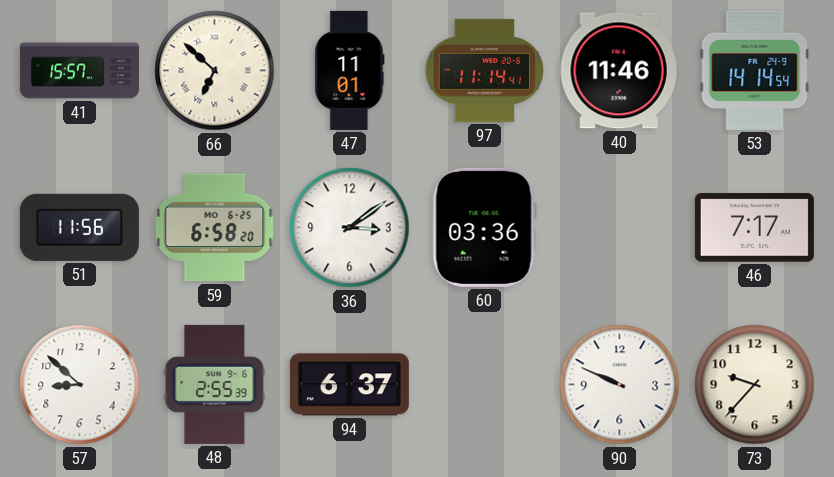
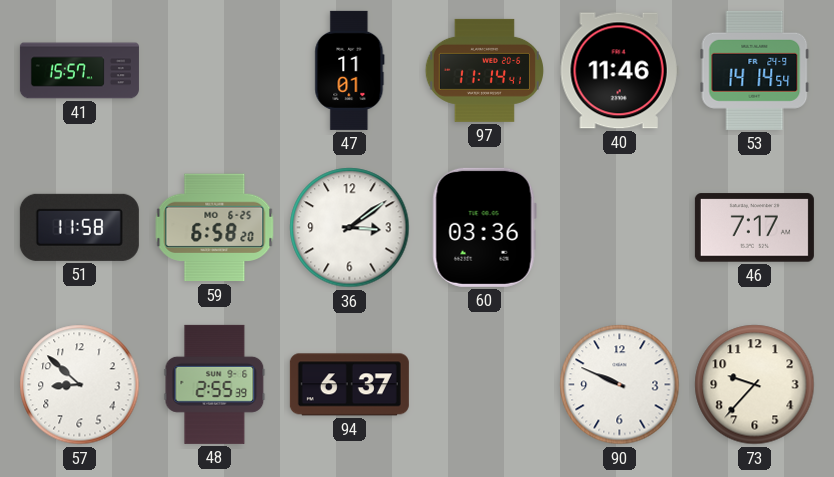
66: 6:52 -> none (215, 71)
51: 11:56 -> 11:58 (79, 227)
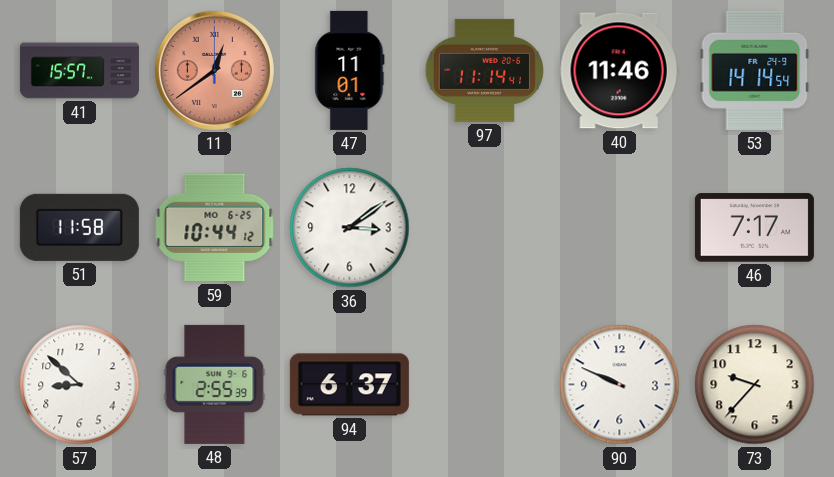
11: none -> 12:39 (214, 70)
59: 6:58 -> 10:44 (215, 228)
60: 03:36 -> none (484, 227)
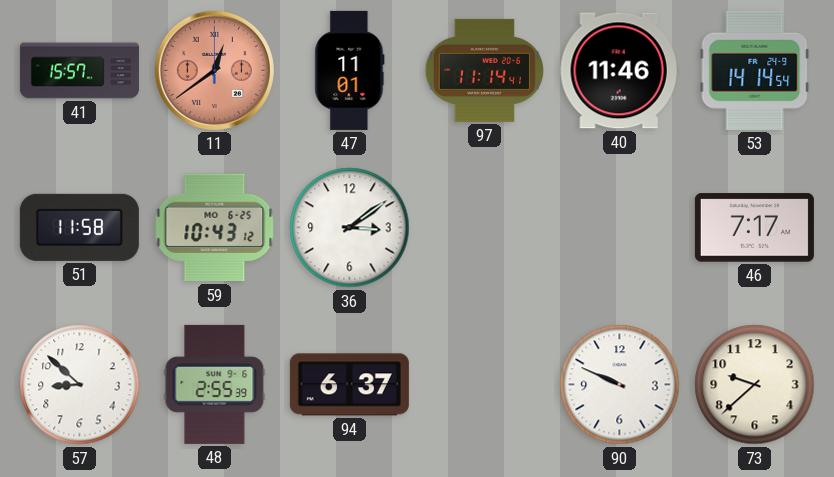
59: 10:44 -> 10:43 (215, 228)
73: 9:37 -> 9:38 (755, 385)
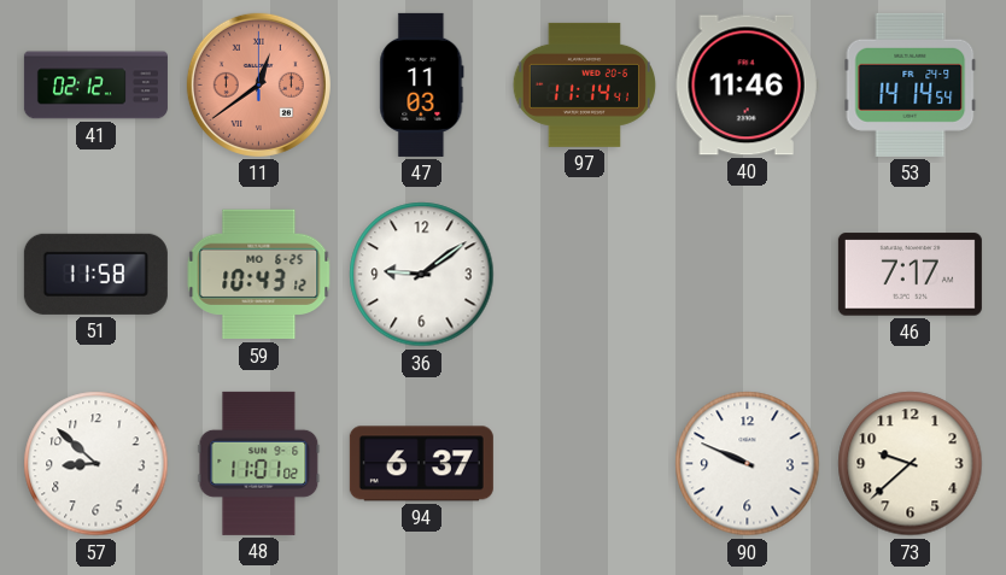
41: 15:57 -> 02:12 (95, 86)
47: 11:01 -> 11:03 (422, 84)
36: 3:09 -> 9:09 (422, 275)
48: 2:55 -> 11:01 (259, 463)
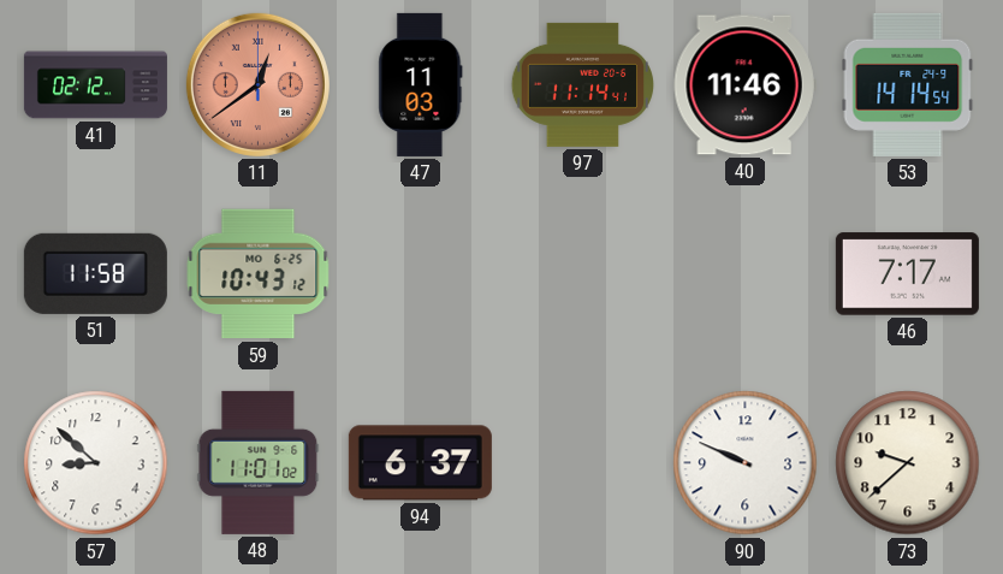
36: 9:09 -> none (422, 275)
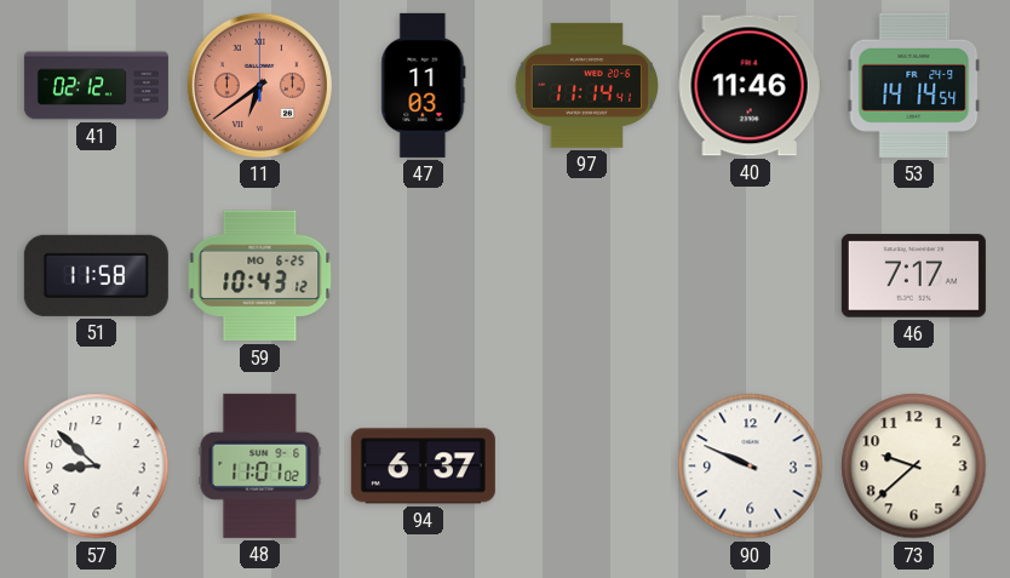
11: 12:39 -> 6:39 (259, 85)
